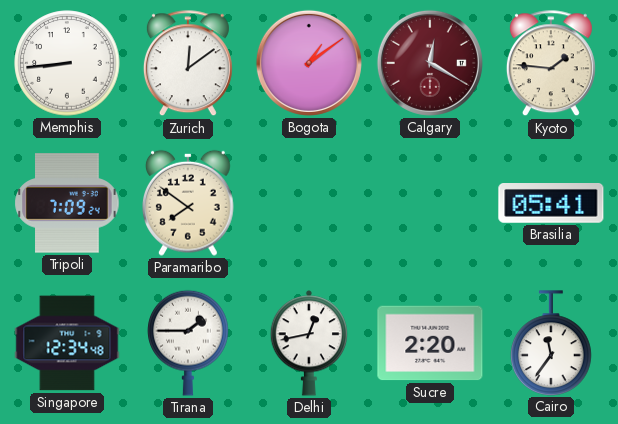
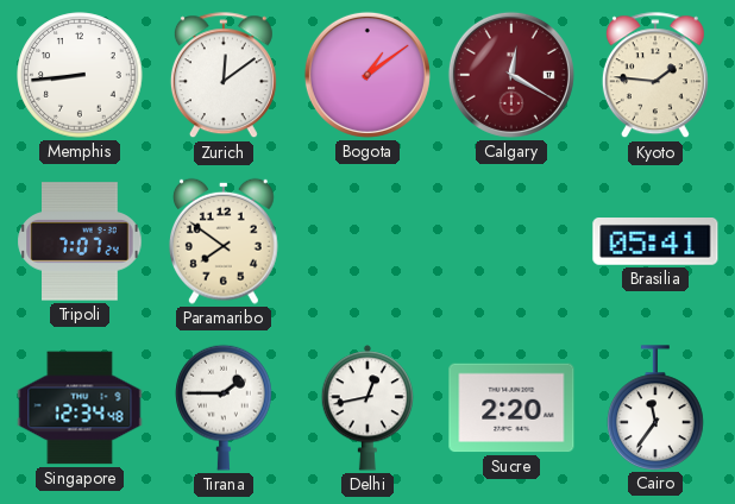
Tripoli: 7:09 -> 7:07 (80, 241)
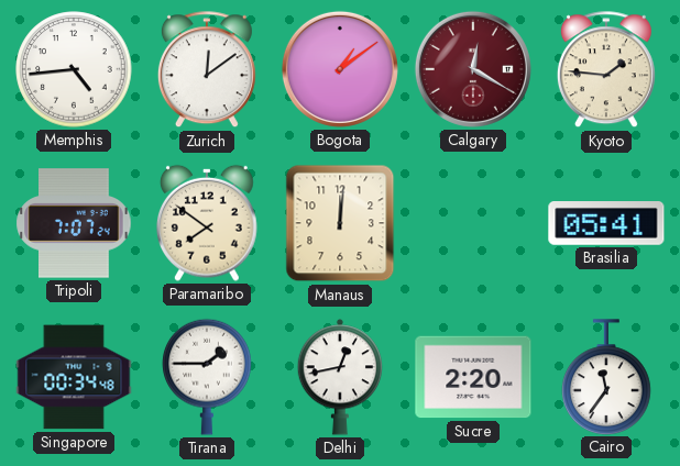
Memphis: 8:44 -> 4:44 (74, 69)
Manaus: none -> 12:01 (340, 223)
Singapore: 12:34 -> 00:34 (74, 377)
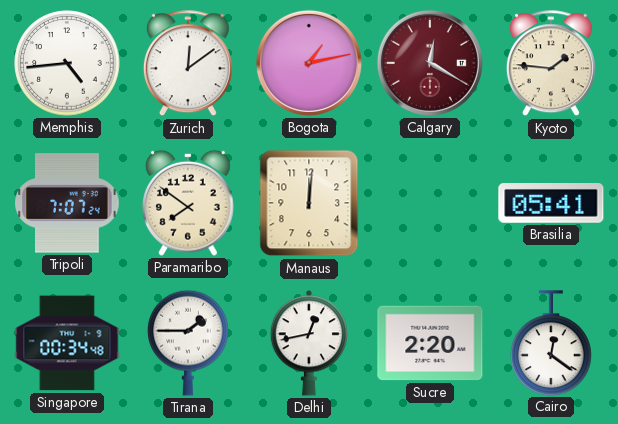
Bogota: 1:09 -> 1:13 (309, 63)
Cairo: 11:36 -> 12:21 (551, 343)
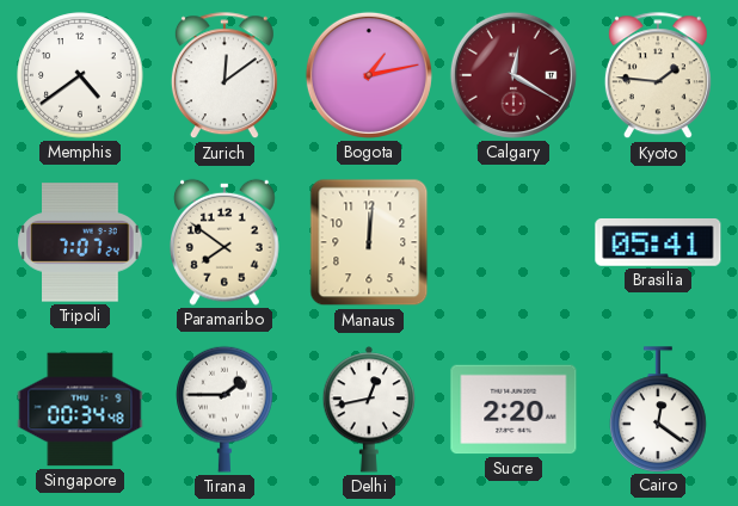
Memphis: 4:44 -> 4:39 (80, 75)
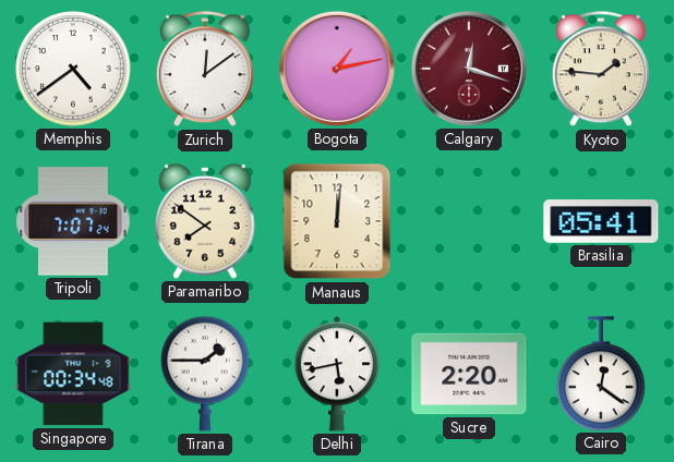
Calgary: 12:20 -> 12:18 (469, 69)
Delhi: 12:43 -> 5:43 (337, 374)
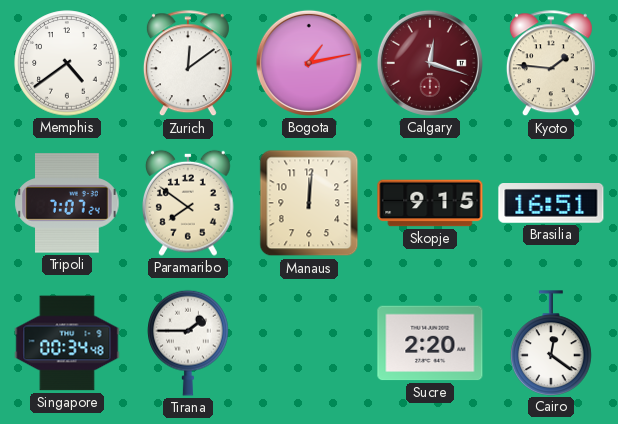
Skopje: none -> 9:15 (430, 203)
Brasilia: 05:41 -> 16:51 (551, 204)
Delhi: 5:43 -> none (337, 374)
